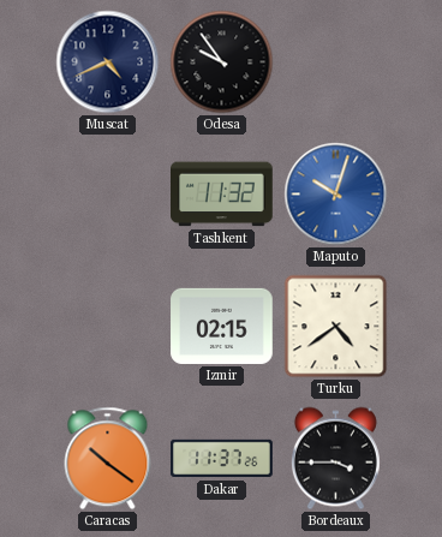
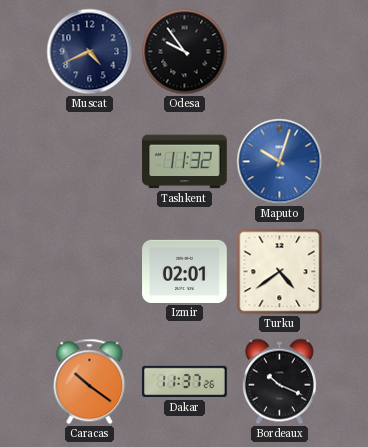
Izmir: 02:15 -> 02:01 (185, 271)
Bordeaux: 3:45 -> 10:19 (279, 382)
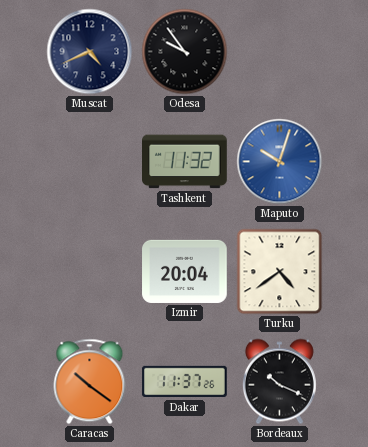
Izmir: 02:01 -> 20:04 (185, 271)
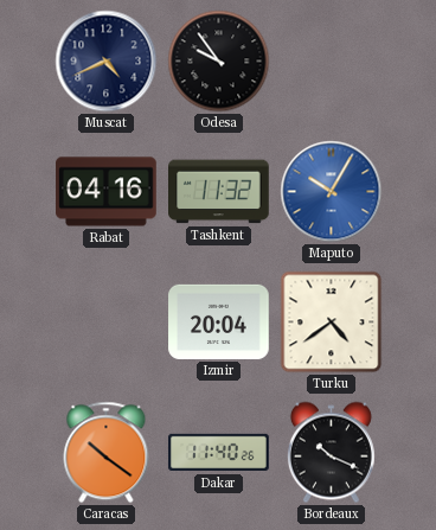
Rabat: none -> 04:16 (107, 192)
Maputo: 10:03 -> 10:05 (332, 192)
Dakar: 11:37 -> 11:40 (219, 453)
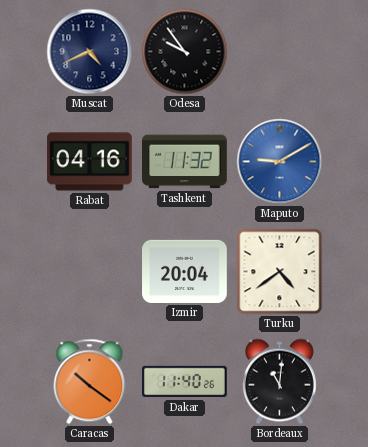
Maputo: 10:05 -> 9:10 (280, 162)
Bordeaux: 10:19 -> 11:01 (279, 382)
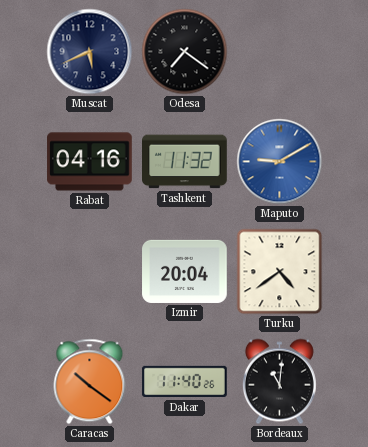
Muscat: 4:41 -> 5:41 (90, 52)
Odesa: 9:54 -> 7:21 (185, 52)
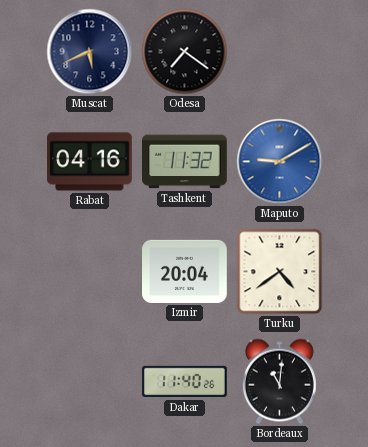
Caracas: 10:21 -> none (90, 382)
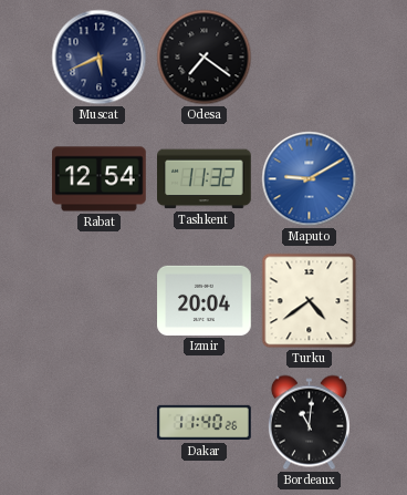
Rabat: 04:16 -> 12:54 (100, 179)
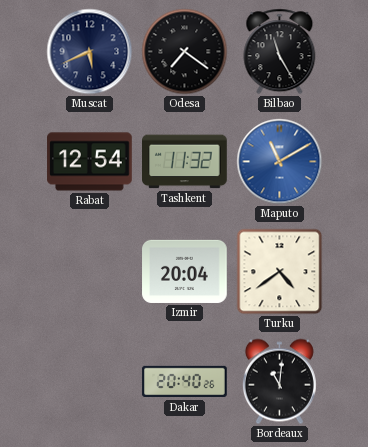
Bilbao: none -> 11:25 (280, 52)
Maputo: 9:10 -> 11:10 (280, 162)
Dakar: 11:40 -> 20:40 (185, 382)
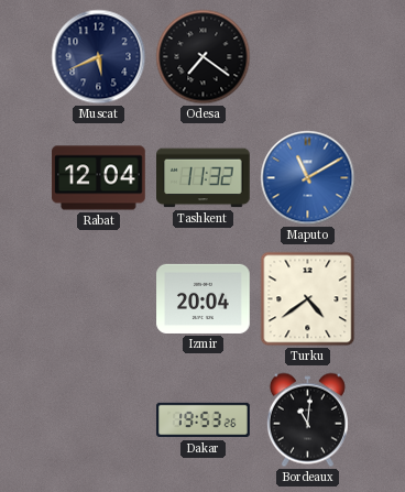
Bilbao: 11:25 -> none (280, 52)
Rabat: 12:54 -> 12:04 (99, 178)
Dakar: 20:40 -> 19:53 (204, 420)
